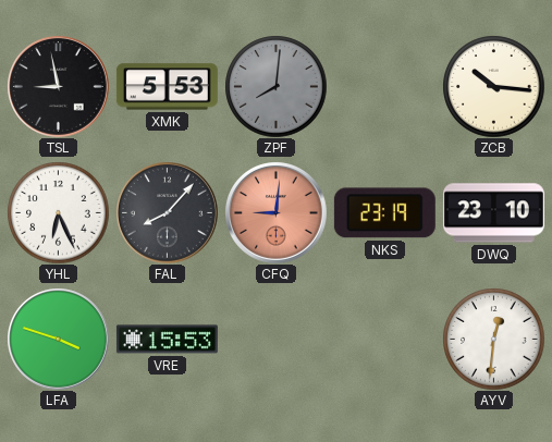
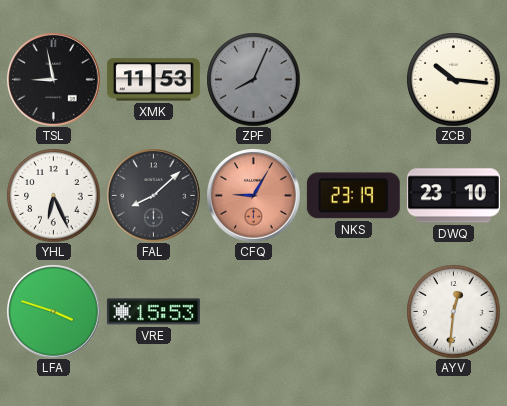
XMK: 5:53 -> 11:53 (153, 80)
ZPF: 8:01 -> 8:04 (253, 79)
FAL: 8:07 -> 8:08 (154, 196)
CFQ: 9:01 -> 9:05 (254, 196)
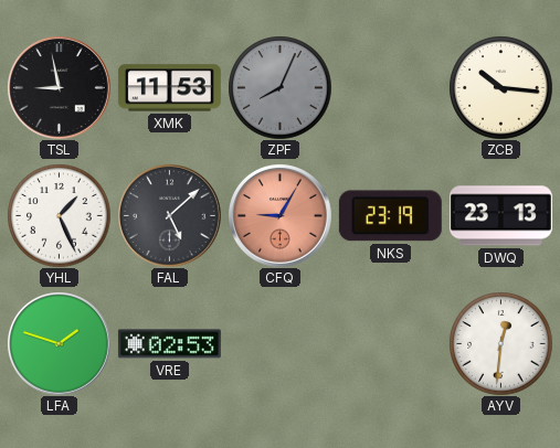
YHL: 6:26 -> 1:26 (59, 215)
FAL: 8:08 -> 5:08 (170, 216)
DWQ: 23:10 -> 23:13 (500, 216)
LFA: 3:48 -> 1:48 (60, 344)
VRE: 15:53 -> 02:53 (169, 344)
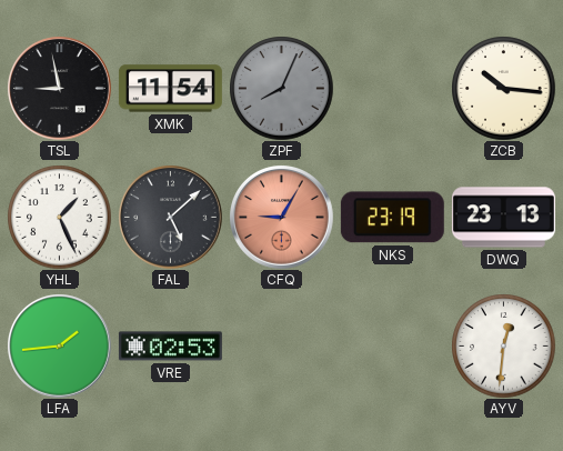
XMK: 11:53 -> 11:54 (170, 89)
LFA: 1:48 -> 1:44 (60, 347)
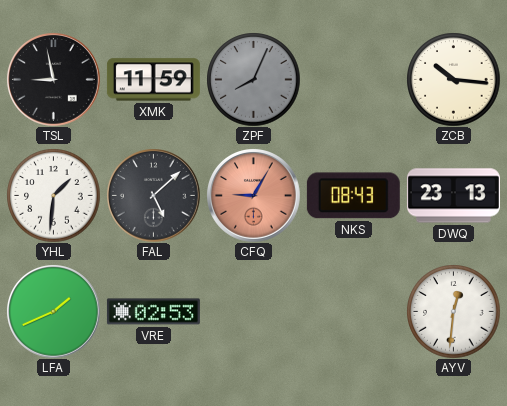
XMK: 11:54 -> 11:59 (153, 80)
YHL: 1:26 -> 1:31 (53, 195)
NKS: 23:19 -> 08:43 (353, 196)
LFA: 1:44 -> 1:41 (54, 312)
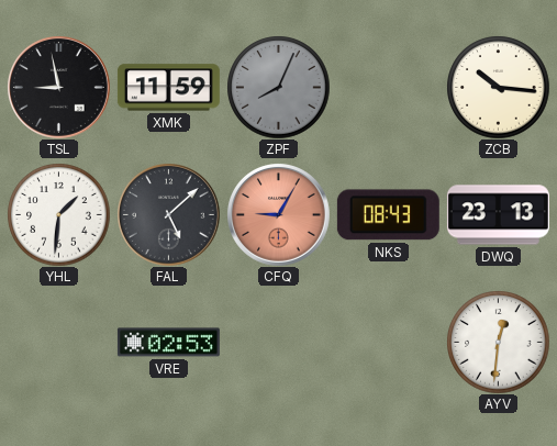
LFA: 1:41 -> none (54, 312)
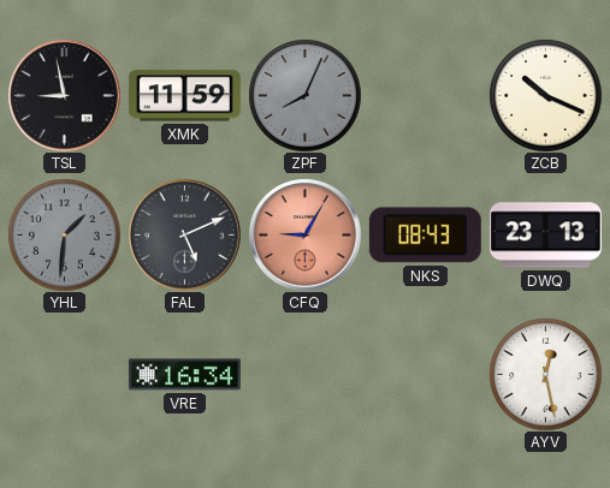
ZCB: 10:16 -> 10:19 (545, 95)
YHL dial: white -> grey (64, 234)
FAL: 5:08 -> 5:11 (185, 236)
VRE: 02:53 -> 16:34 (184, 375)
AYV: 12:31 -> 12:28 (545, 374)
